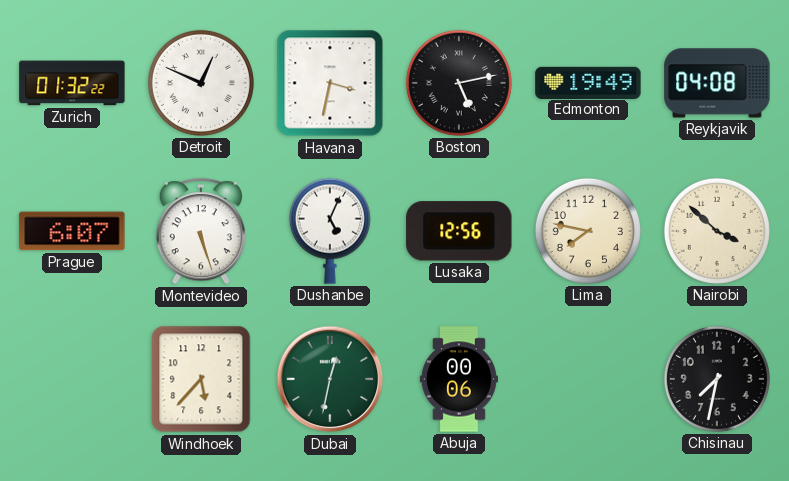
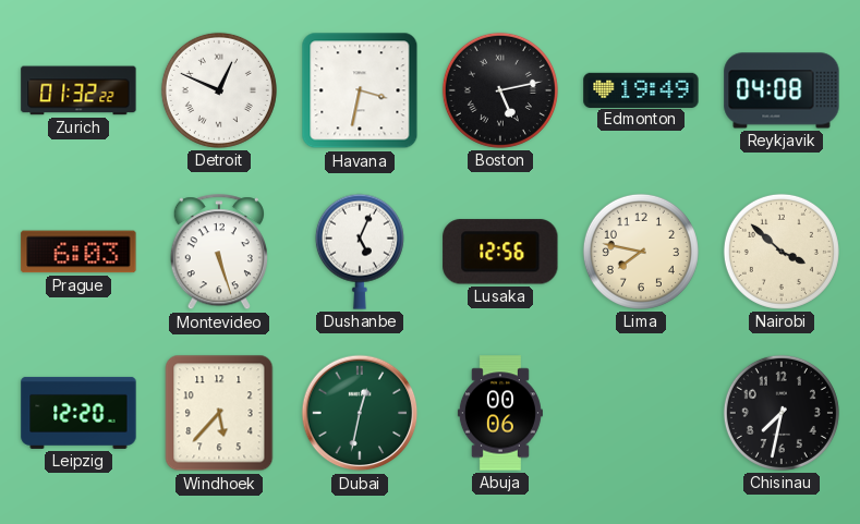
Prague: 6:07 -> 6:03 (78, 252)
Leipzig: none -> 12:20 (78, 413)
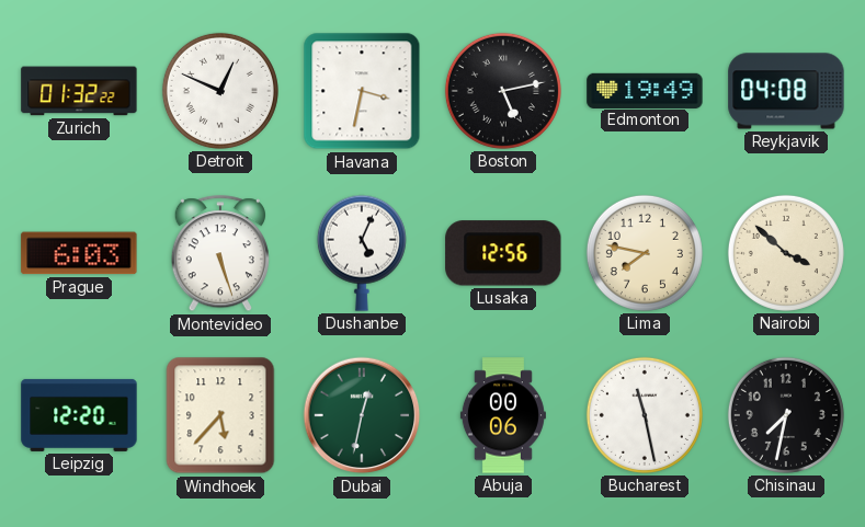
Bucharest: none -> 11:28 (645, 415)
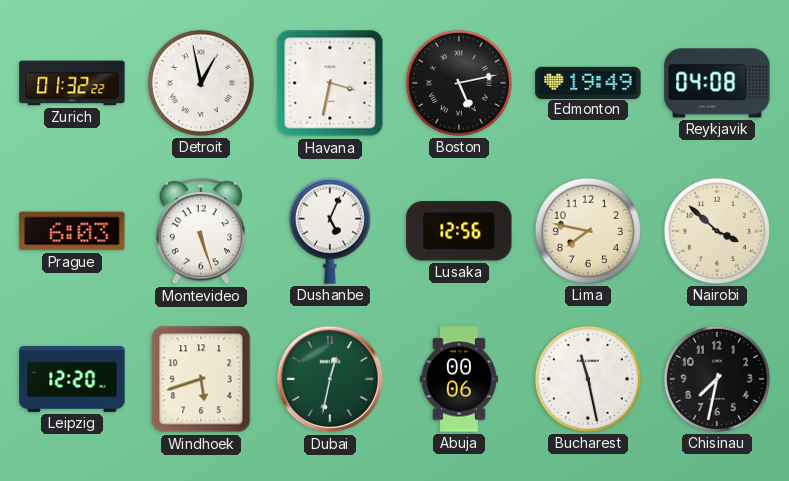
Detroit: 12:49 -> 12:58 (201, 83)
Windhoek: 5:37 -> 5:42 (201, 379)
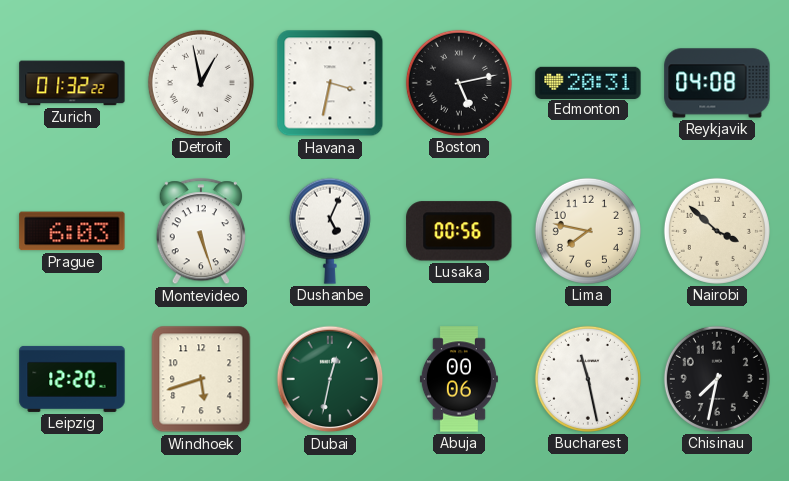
Edmonton: 19:49 -> 20:31 (588, 82)
Lusaka: 12:56 -> 00:56 (459, 231)
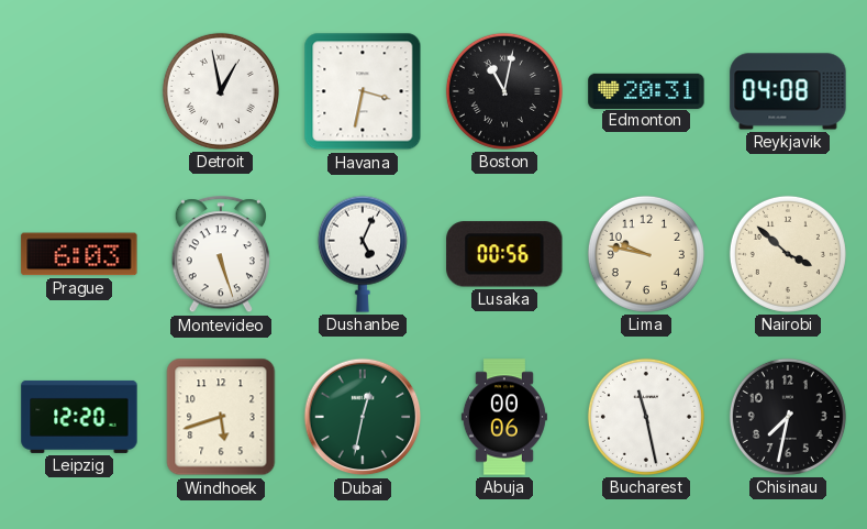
Zurich: 01:32 -> none (72, 83)
Boston: 5:13 -> 11:02 (504, 91)
Lima: 7:47 -> 9:47 (646, 254)
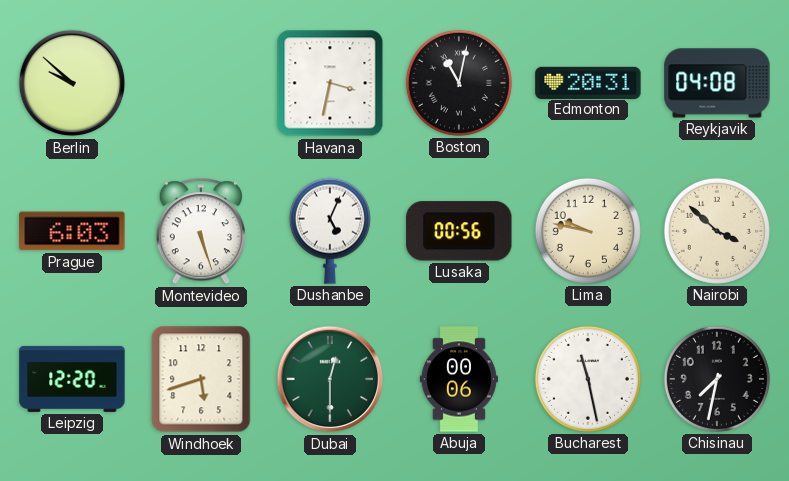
Berlin: none -> 9:52 (72, 83)
Detroit: 12:58 -> none (221, 91)
Dubai: 12:32 -> 12:30 (330, 379)
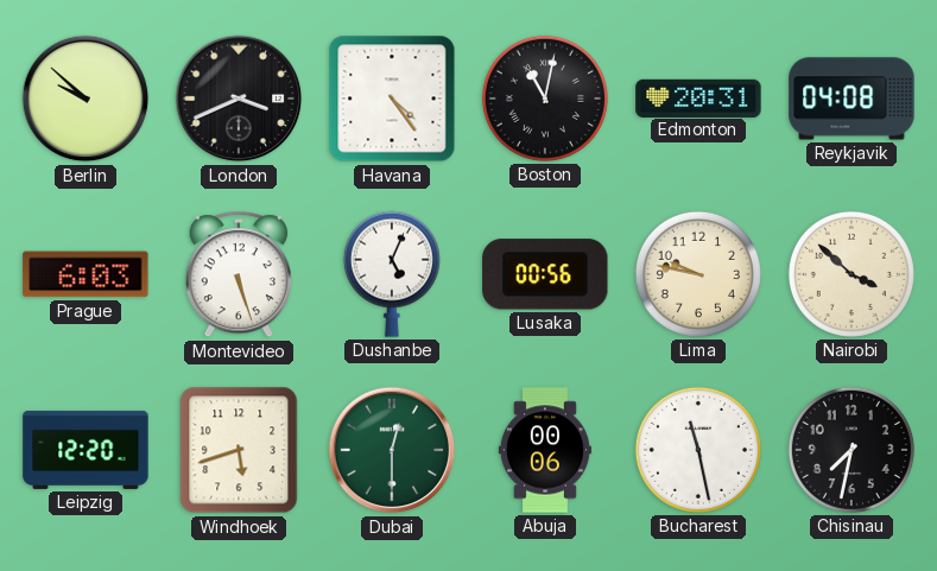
London: none -> 3:41 (239, 99)
Havana: 3:32 -> 4:24 (392, 99)
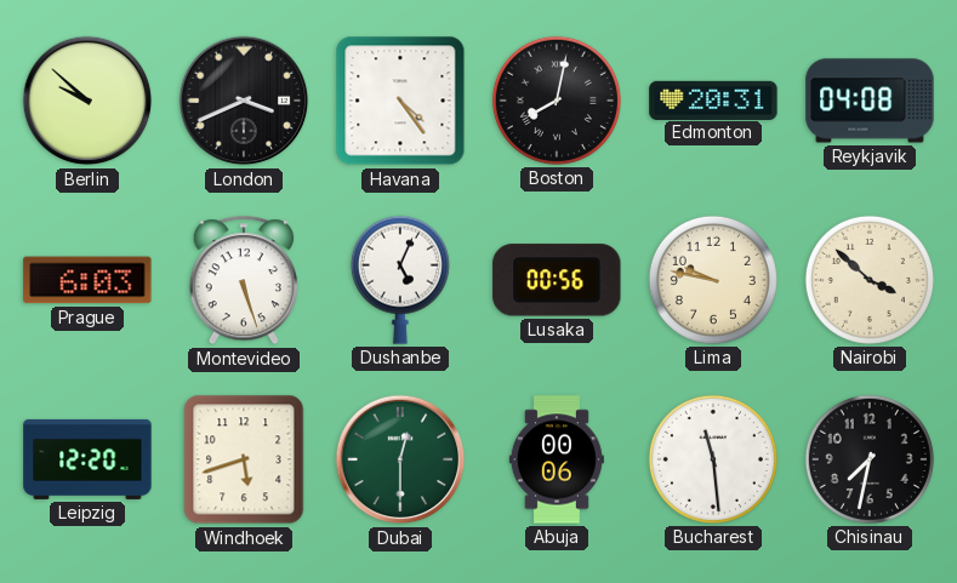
Boston: 11:02 -> 8:02 (557, 101)
Bucharest: 11:28 -> 11:29 (713, 459)
